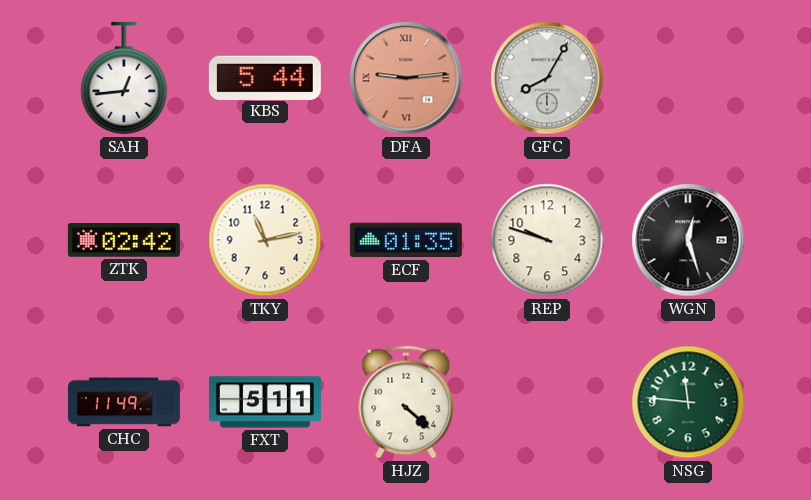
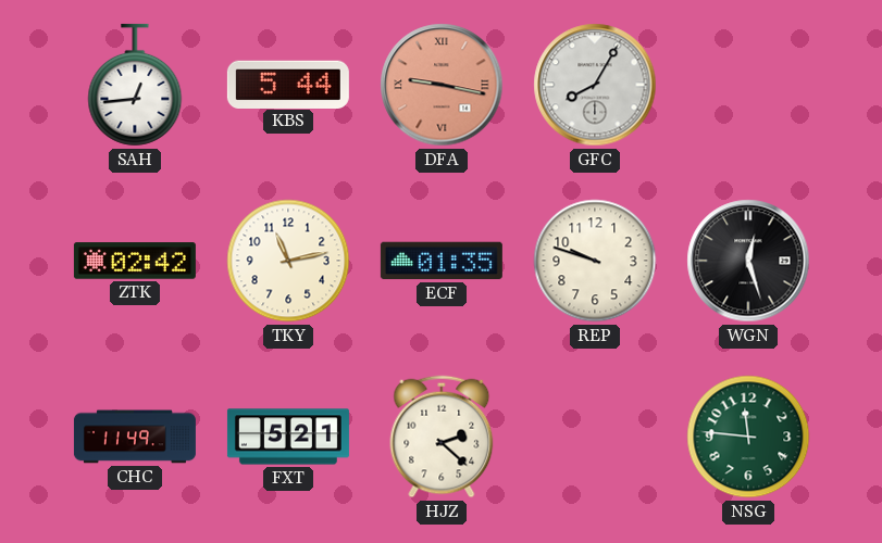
DFA: 9:14 -> 9:17 (442, 85)
FXT: 5:11 -> 5:21 (288, 437)
HJZ: 4:22 -> 2:22 (442, 437)
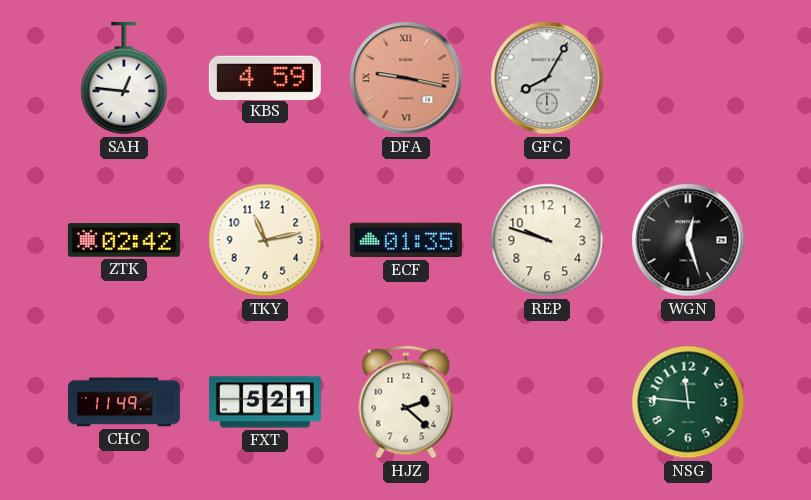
SAH: 12:44 -> 12:46 (124, 78)
KBS: 5:44 -> 4:59 (265, 77)
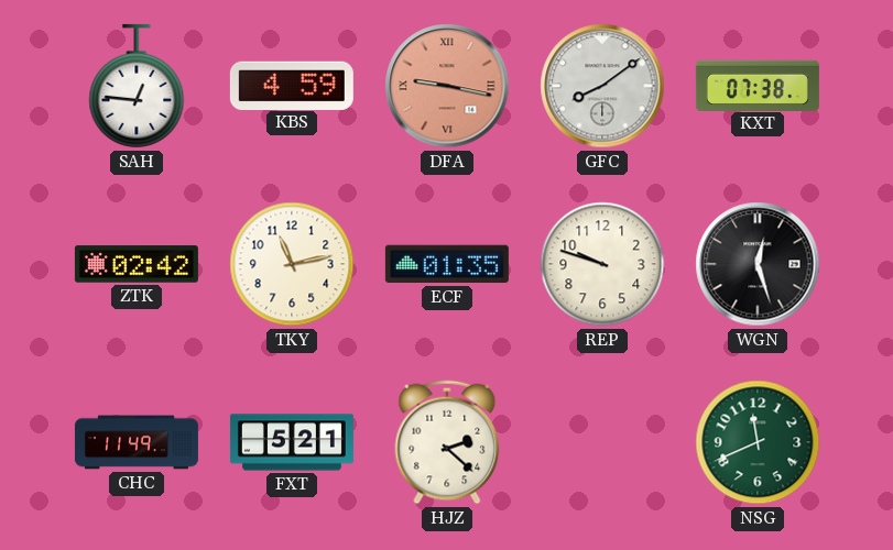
GFC: 8:05 -> 8:09 (602, 86)
KXT: none -> 07:38 (758, 85)
NSG: 11:46 -> 11:41 (758, 442)
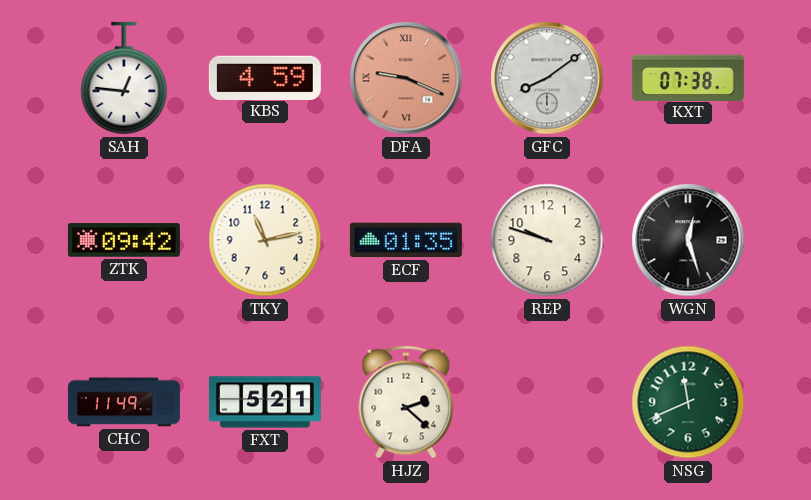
DFA: 9:17 -> 9:19 (406, 78)
ZTK: 02:42 -> 09:42 (124, 240)
